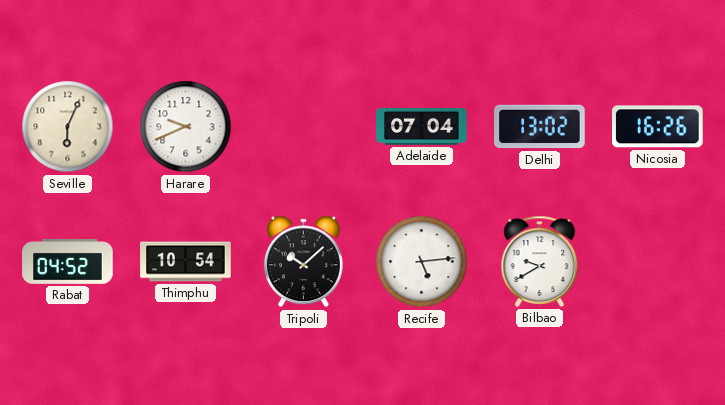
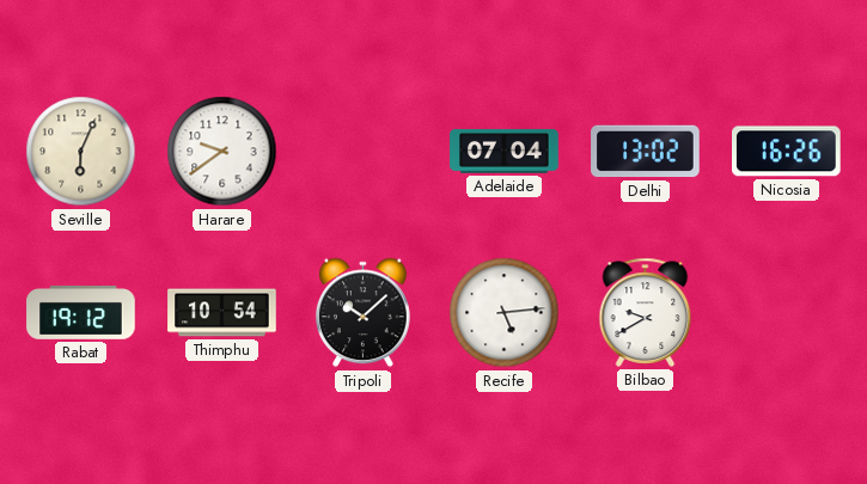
Harare: 9:41 -> 9:39 (222, 152)
Rabat: 04:52 -> 19:12 (81, 313)
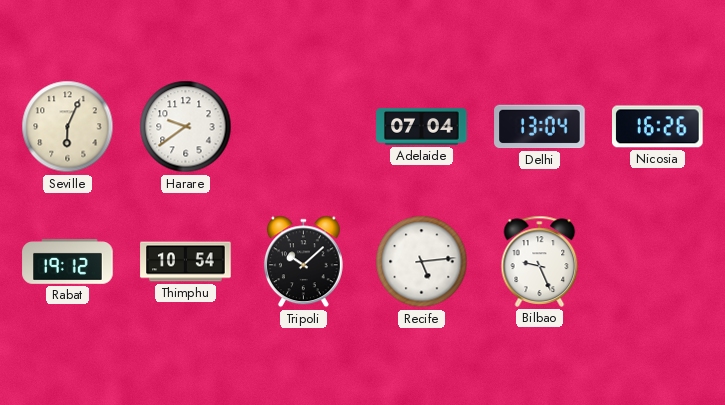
Delhi: 13:02 -> 13:04 (540, 127)
Bilbao: 9:40 -> 9:26 (540, 261)
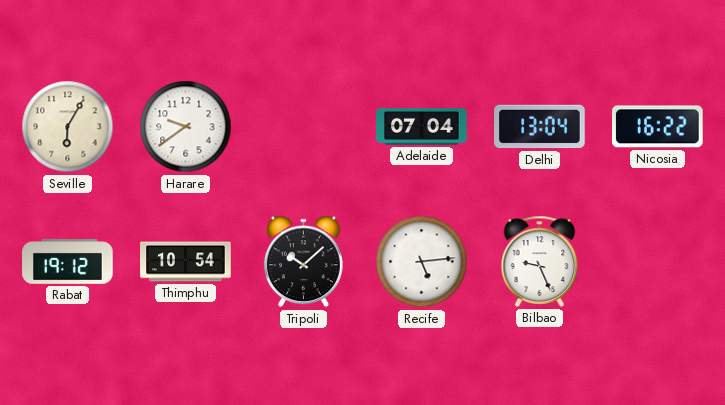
Seville: 6:04 -> 6:05 (68, 127)
Nicosia: 16:26 -> 16:22 (658, 127)
